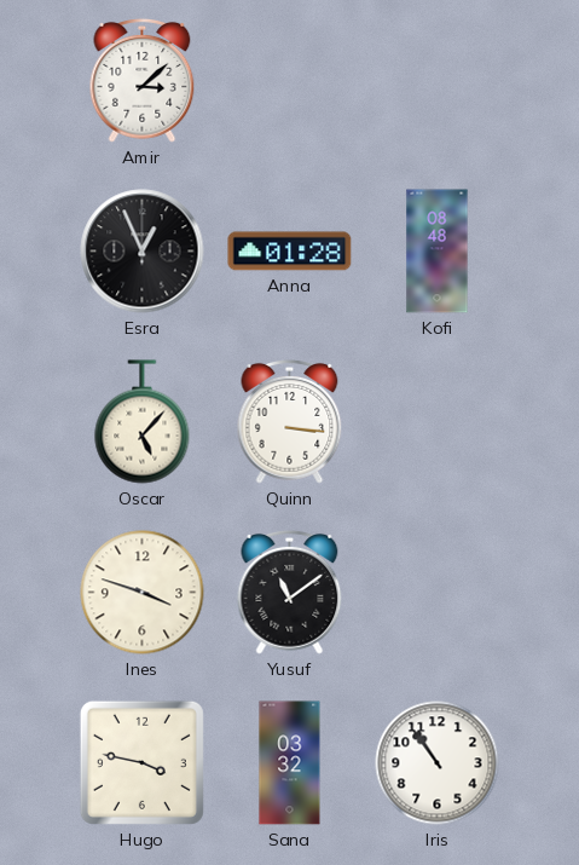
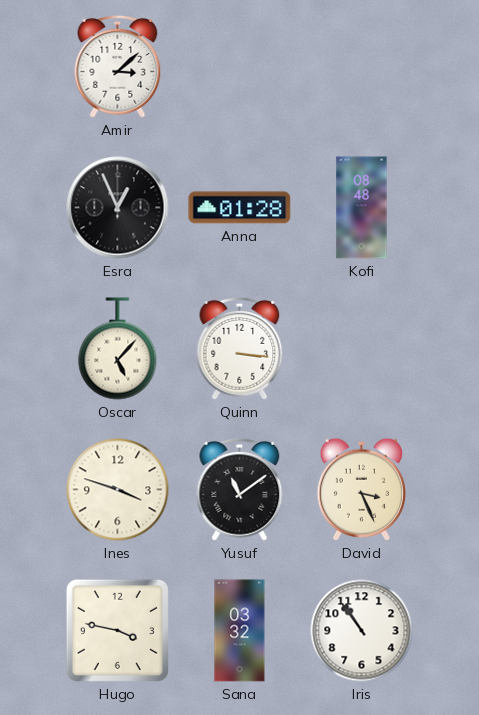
David: none -> 3:26 (361, 489)
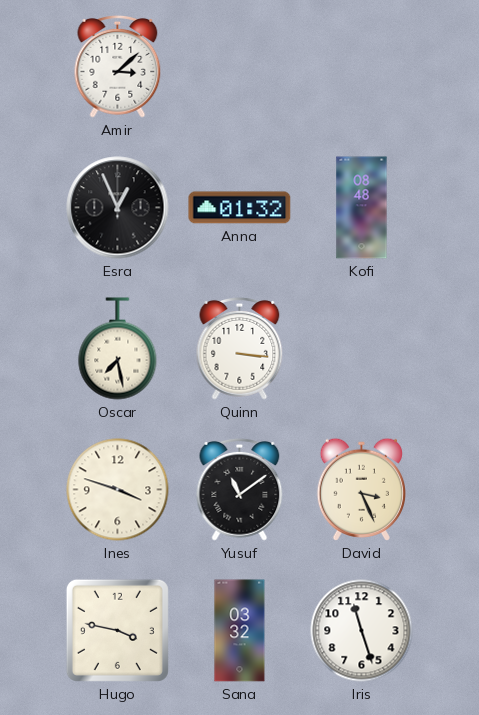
Anna: 01:28 -> 01:32 (240, 208)
Oscar: 5:07 -> 7:28 (118, 349)
Iris: 10:54 -> 11:27 (362, 631)
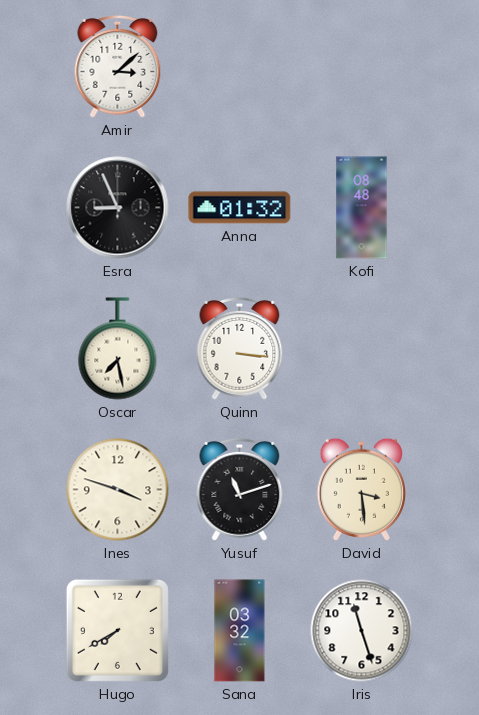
Esra: 12:56 -> 8:56 (118, 208)
Yusuf: 11:09 -> 11:12 (240, 489)
David: 3:26 -> 3:29 (361, 489)
Hugo: 3:47 -> 7:40 (117, 630)
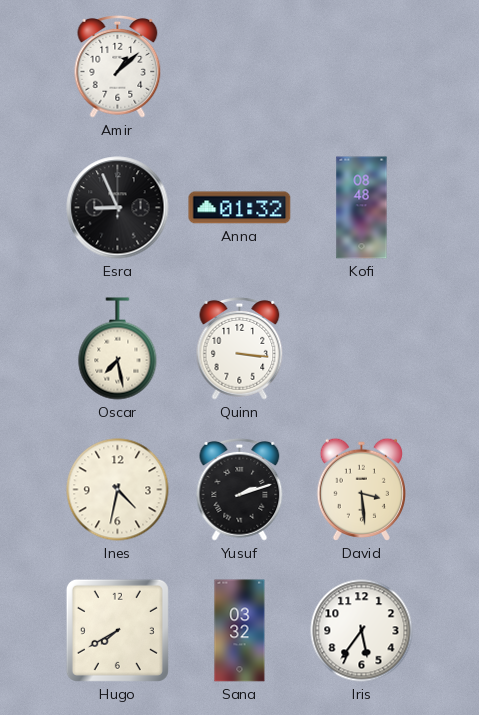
Amir: 3:08 -> 1:08 (118, 66)
Ines: 3:48 -> 4:32 (118, 490)
Yusuf: 11:12 -> 2:12 (240, 489)
Iris: 11:27 -> 5:36 (362, 631)
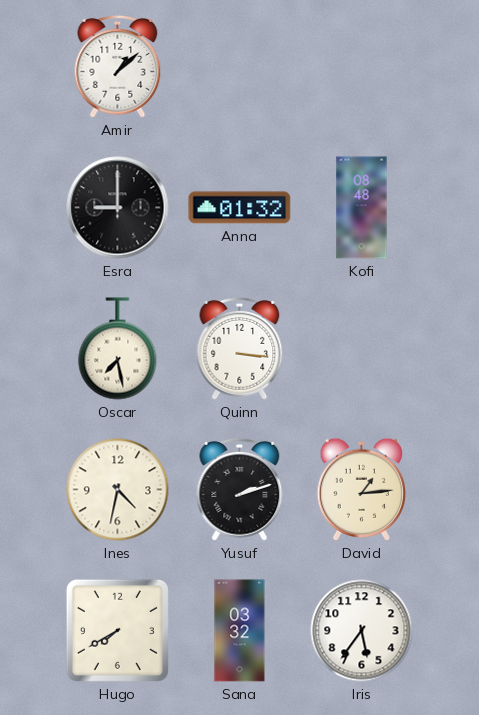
Esra: 8:56 -> 9:00 (118, 208)
David: 3:29 -> 1:14 (361, 489)
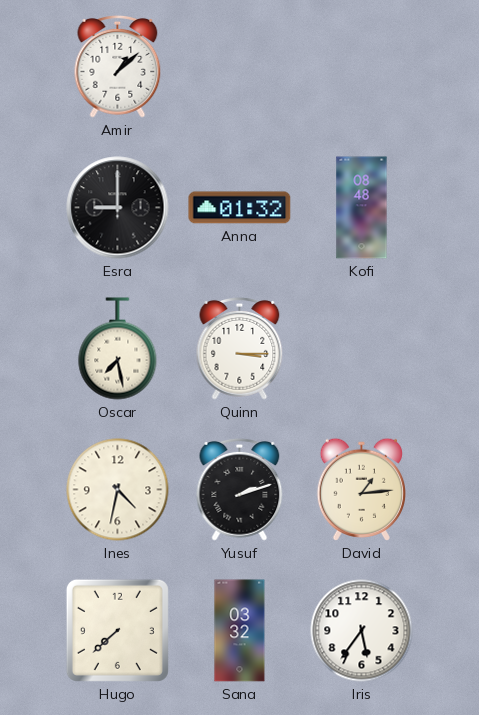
Quinn: 3:16 -> 3:15 (240, 348)
Hugo: 7:40 -> 7:38 (117, 630)
